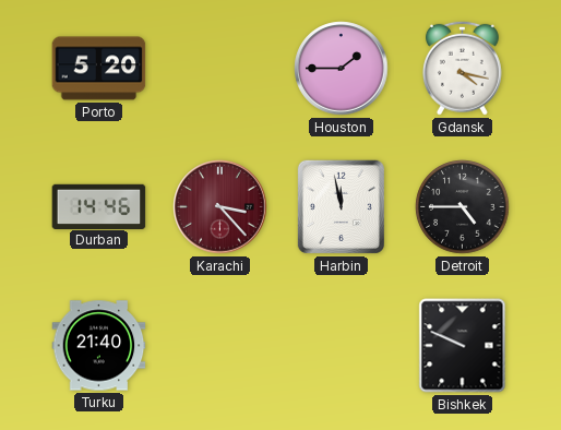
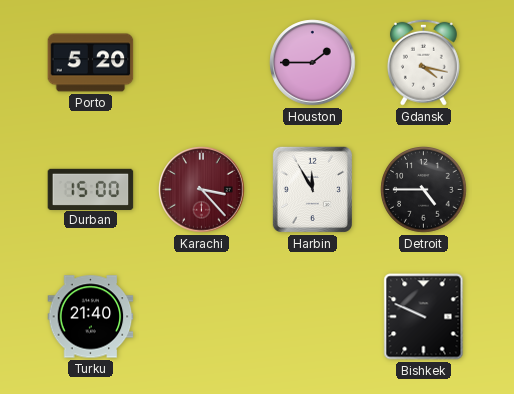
Durban: 14:46 -> 15:00 (91, 189)
Harbin: 11:58 -> 11:55 (312, 189)
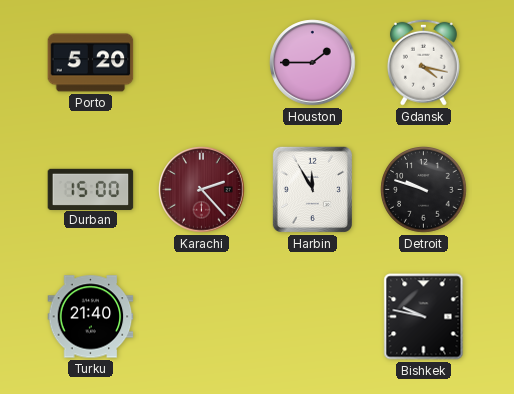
Karachi: 3:23 -> 2:23 (202, 190)
Detroit: 4:45 -> 9:48 (424, 190)
Bishkek: 9:49 -> 9:47 (424, 317)
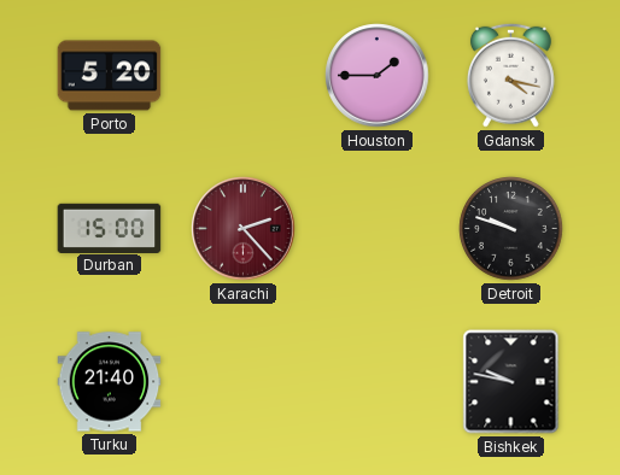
Harbin: 11:55 -> none (312, 189)
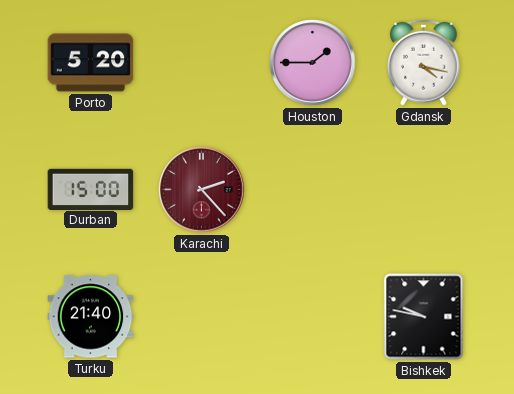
Detroit: 9:48 -> none (511, 229)
